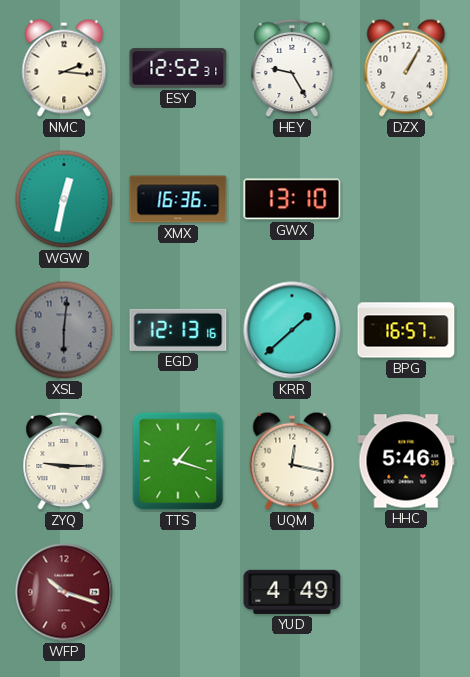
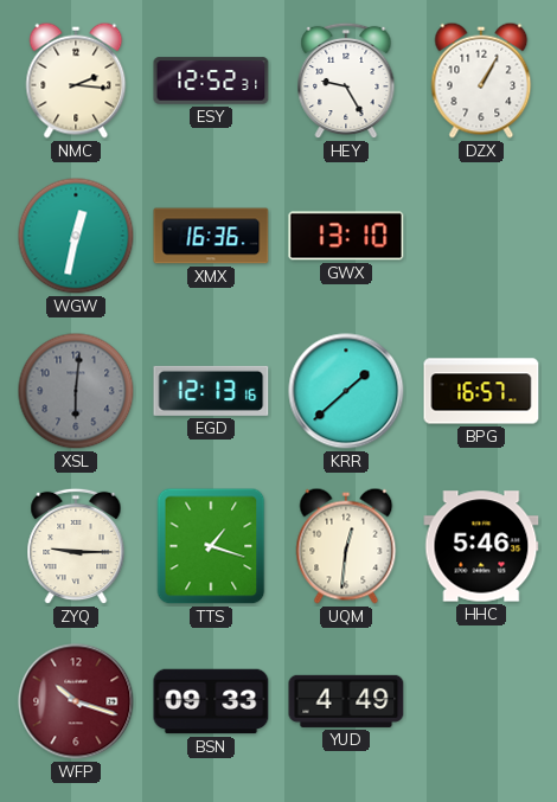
UQM: 12:17 -> 12:31 (346, 546)
BSN: none -> 09:33 (211, 701)
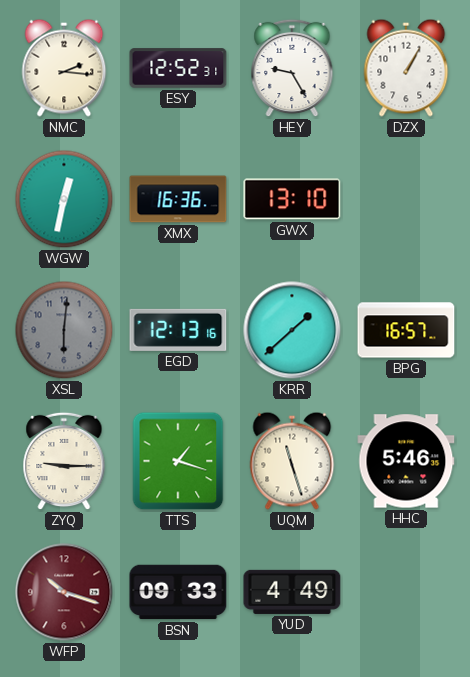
UQM: 12:31 -> 11:27 (292, 461)
